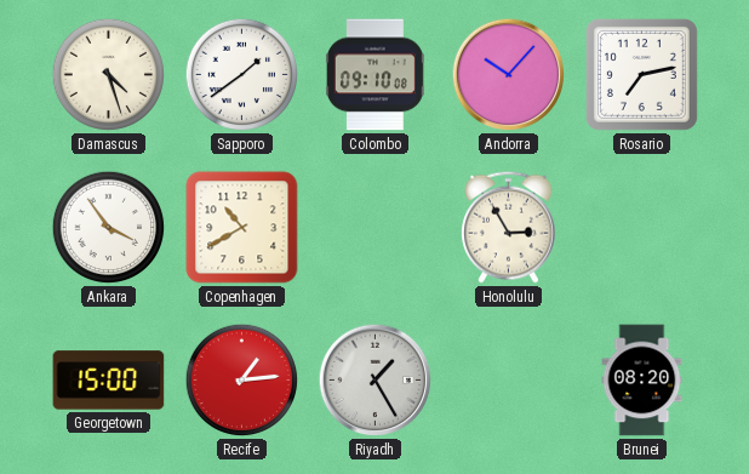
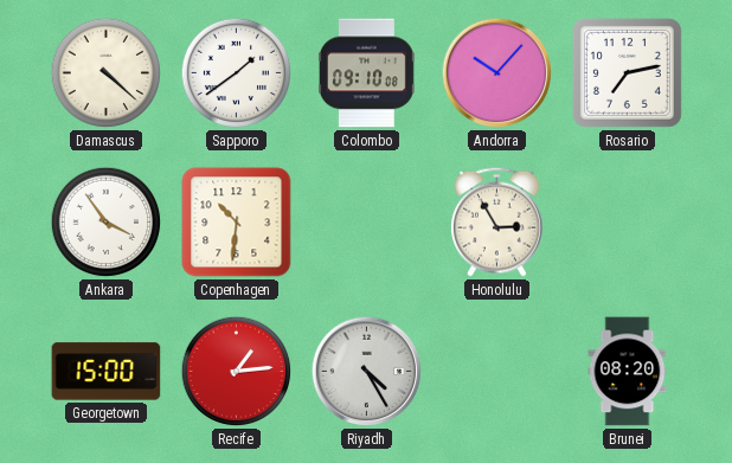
Damascus: 4:27 -> 4:22 (107, 73)
Copenhagen: 10:40 -> 10:31 (237, 223)
Riyadh: 1:25 -> 4:25 (367, 372)
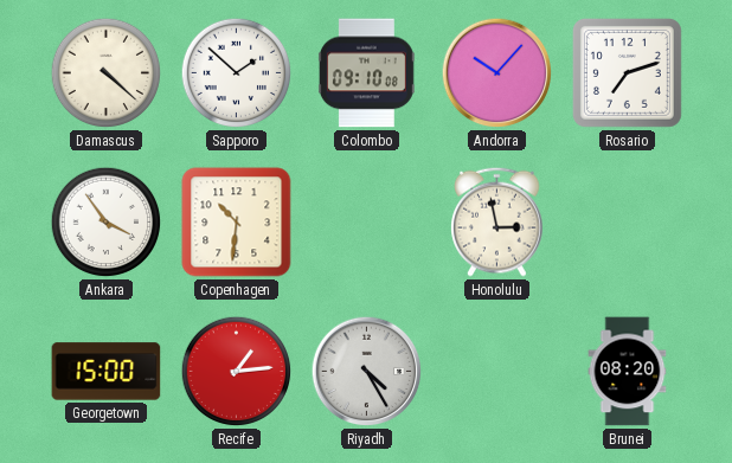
Sapporo: 1:39 -> 1:52 (237, 73)
Rosario: 7:13 -> 7:12 (627, 72)
Honolulu: 2:55 -> 2:58 (497, 221)
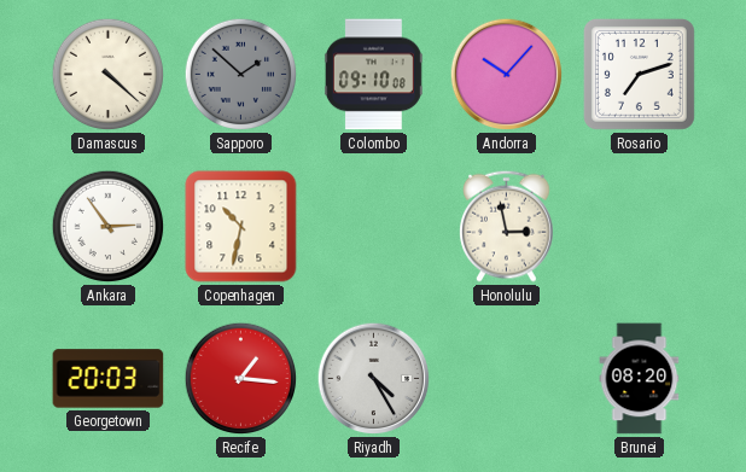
Sapporo dial: white -> grey (241, 75)
Ankara: 3:54 -> 2:54 (109, 227)
Copenhagen: 10:31 -> 10:32 (241, 227)
Georgetown: 15:00 -> 20:03 (109, 379)
Recife: 1:14 -> 1:16 (241, 379)
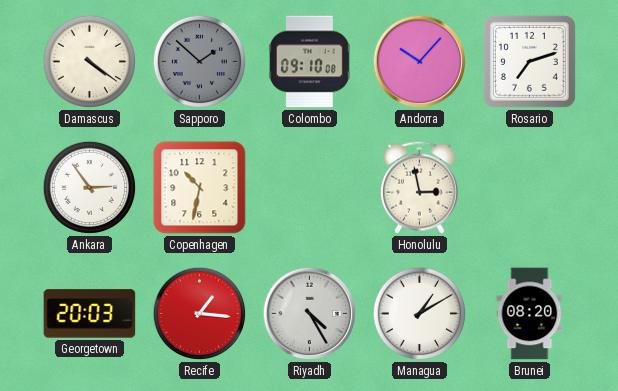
Damascus: 4:22 -> 4:21 (90, 62)
Managua: none -> 1:10 (420, 314)
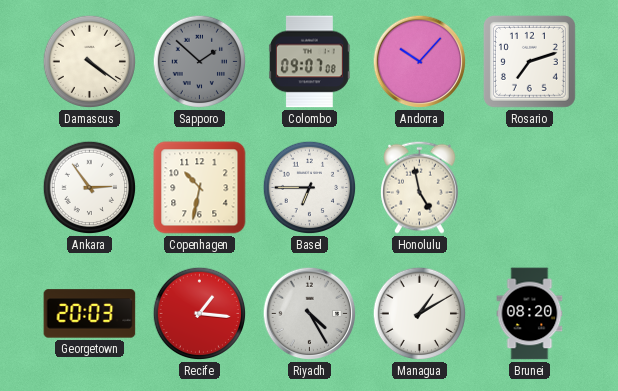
Colombo: 09:10 -> 09:07 (309, 62)
Basel: none -> 6:45 (310, 188)
Honolulu: 2:58 -> 4:58 (420, 187)
